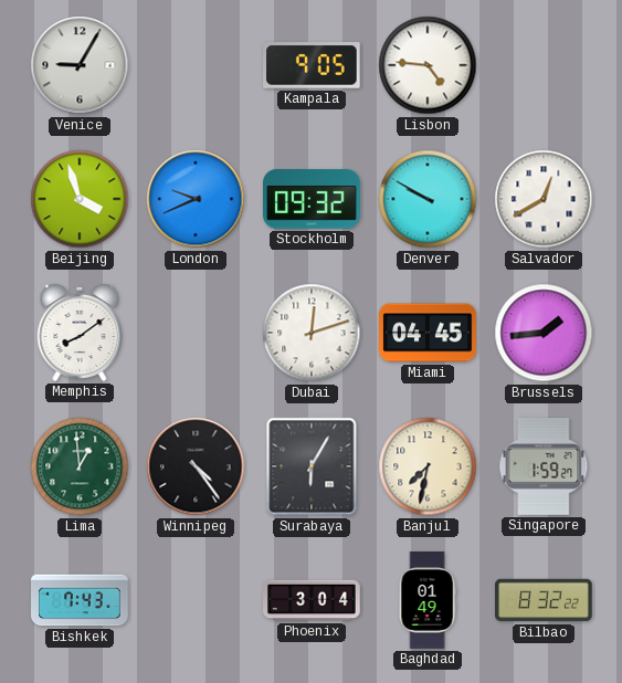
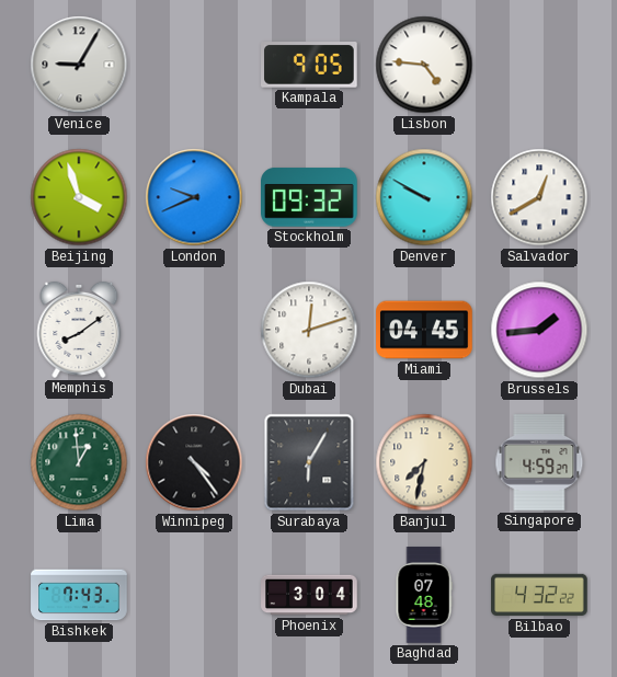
Singapore: 1:59 -> 4:59 (539, 463)
Baghdad: 01:49 -> 07:48 (424, 595)
Bilbao: 8:32 -> 4:32 (539, 595)
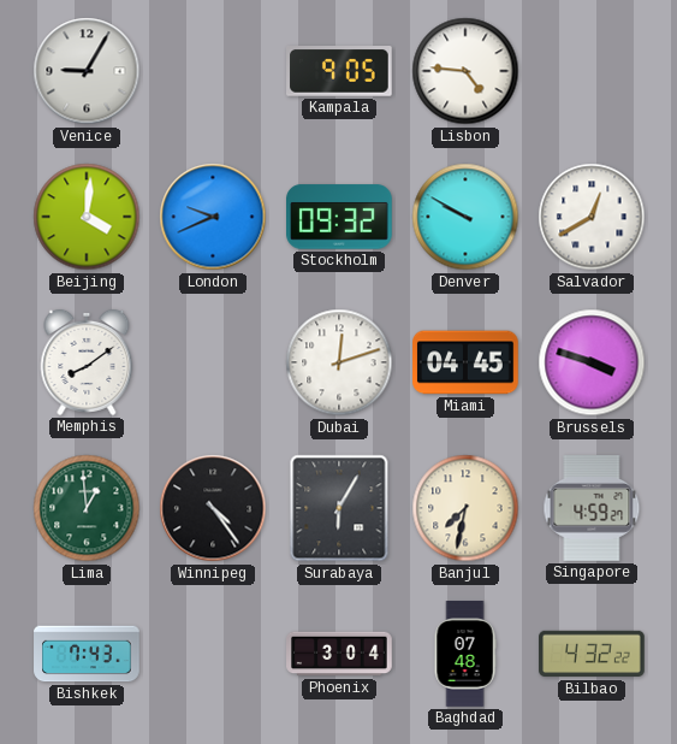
Beijing: 3:57 -> 4:01 (87, 217)
Brussels: 1:44 -> 3:48 (592, 362)
